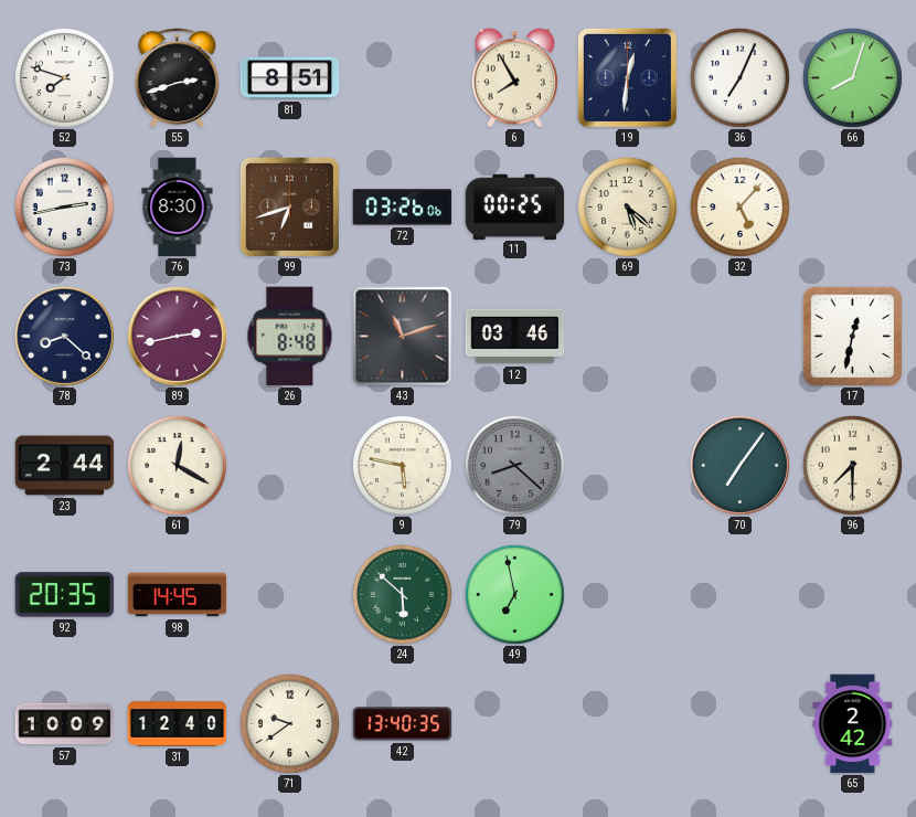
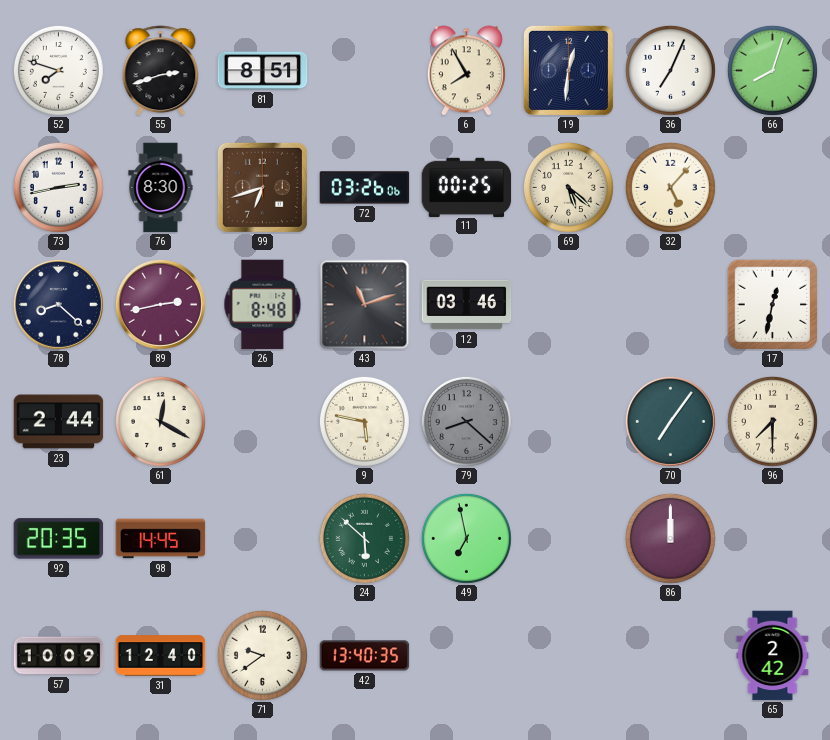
86: none -> 12:00 (670, 538)
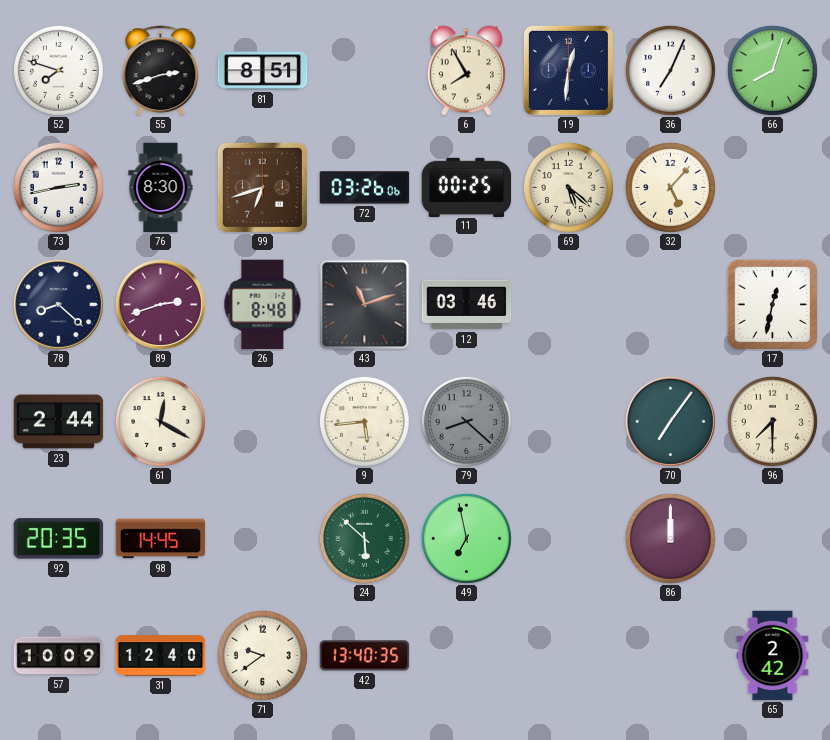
89: 2:43 -> 2:42 (160, 304)
9: 5:47 -> 5:44 (364, 421)
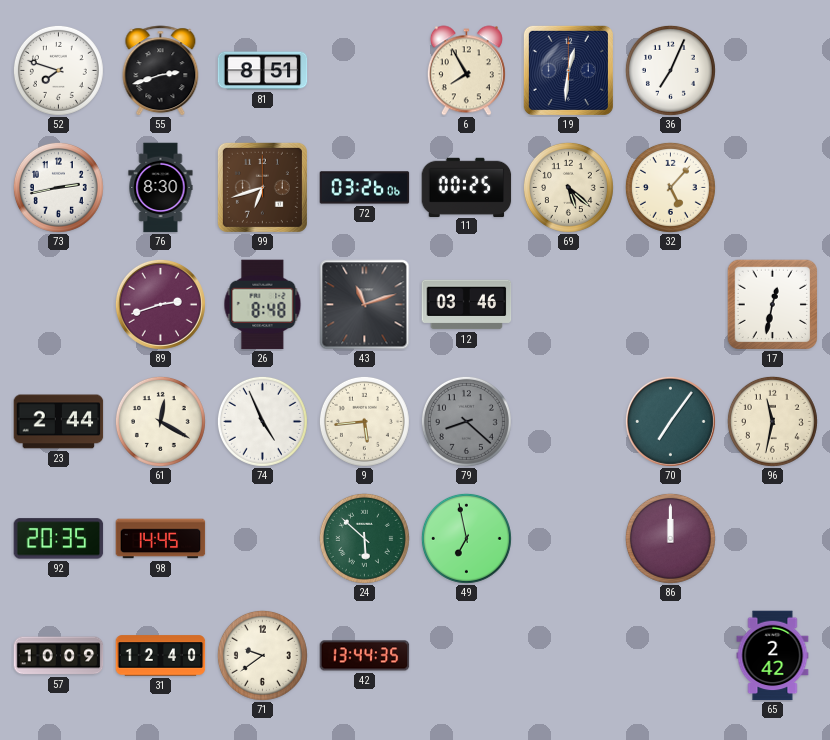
66: 8:03 -> none (772, 70)
78: 8:22 -> none (58, 304)
74: none -> 4:56 (262, 421)
96: 7:30 -> 11:32 (772, 421)
42: 13:40 -> 13:44 (365, 656)
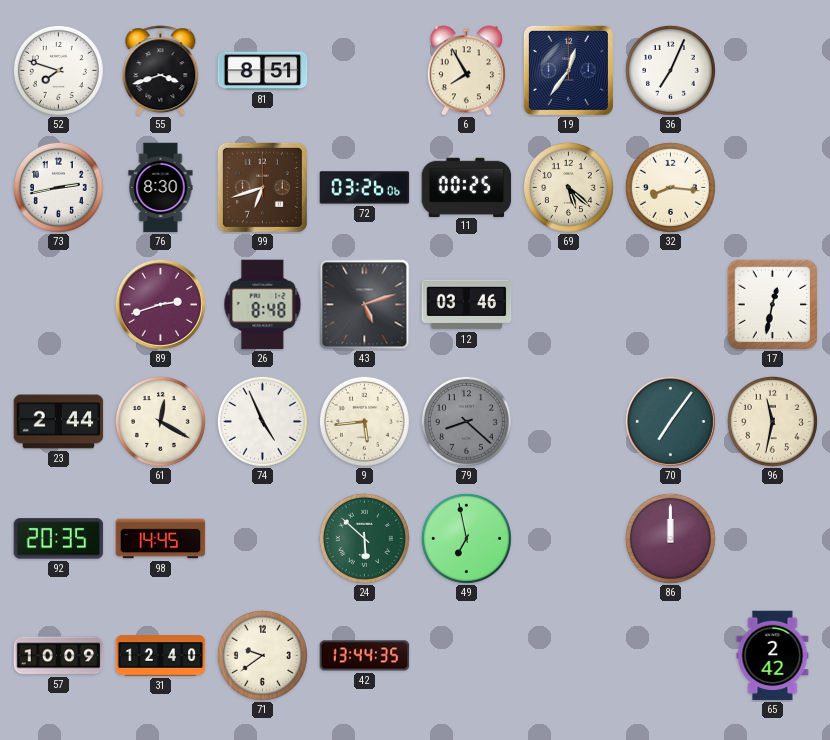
55: 2:42 -> 3:42 (161, 71)
19: 12:31 -> 12:36 (568, 70)
32: 5:07 -> 8:16 (670, 187)
43: 11:12 -> 5:12 (365, 305)
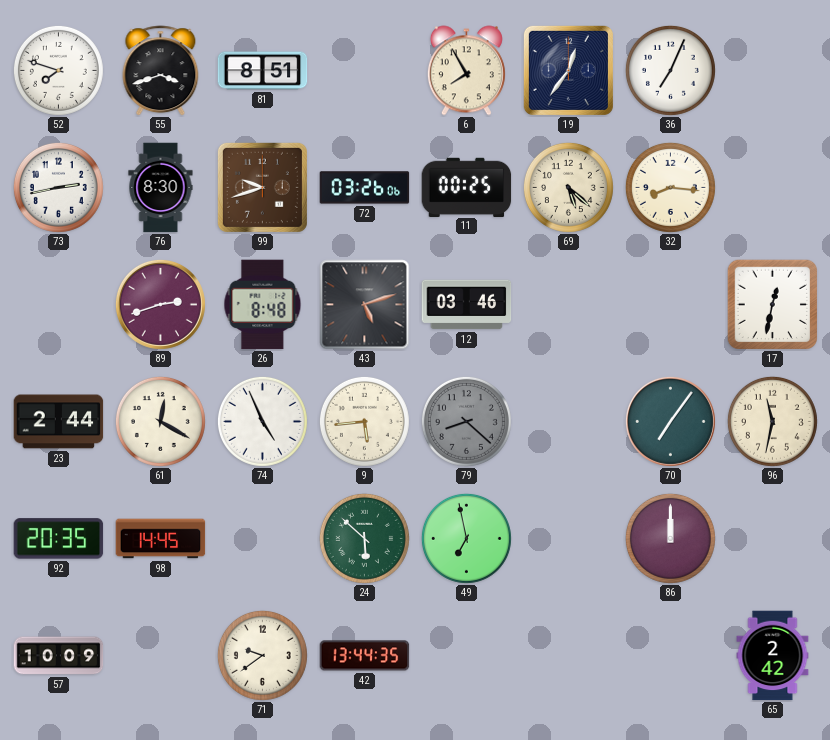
99: 6:42 -> 9:42 (262, 187)
31: 12:40 -> none (161, 656)
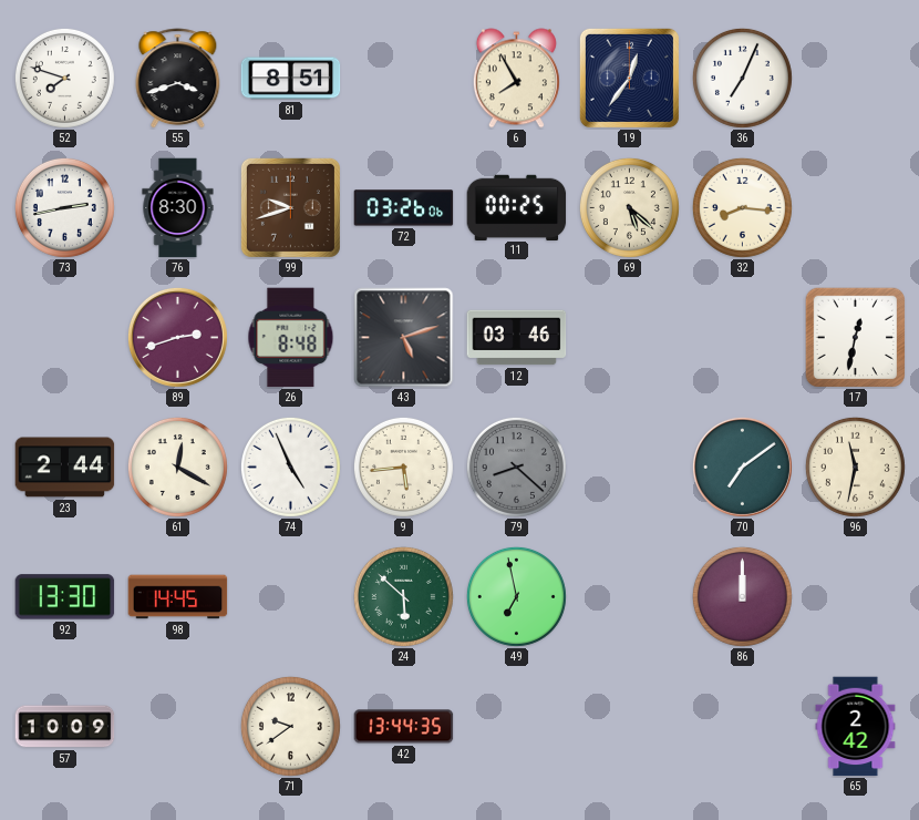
70: 7:06 -> 7:09 (742, 467)
92: 20:35 -> 13:30 (65, 597)
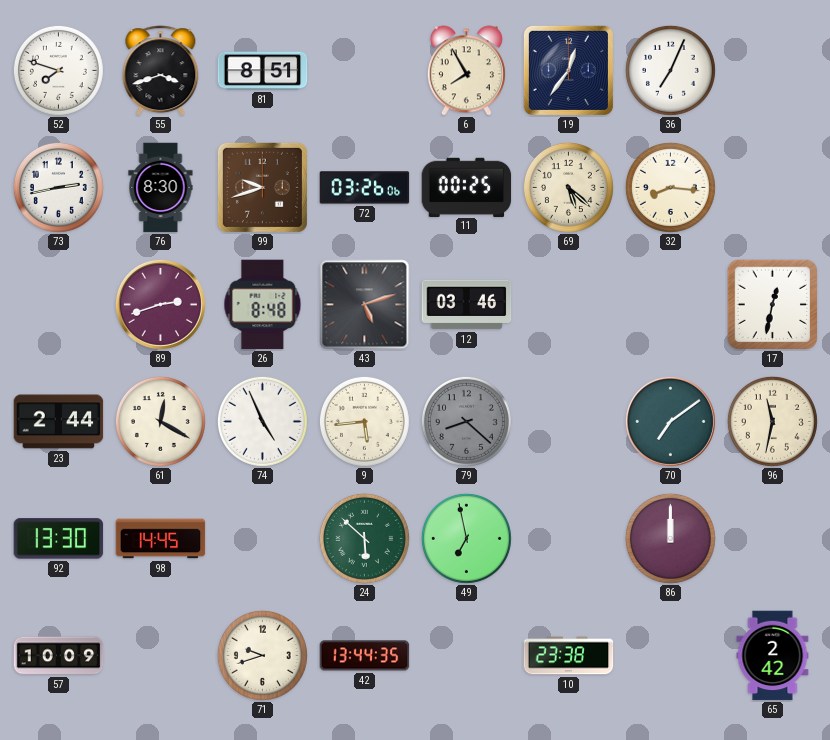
71: 9:39 -> 9:42 (262, 655)
10: none -> 23:38 (569, 656)
